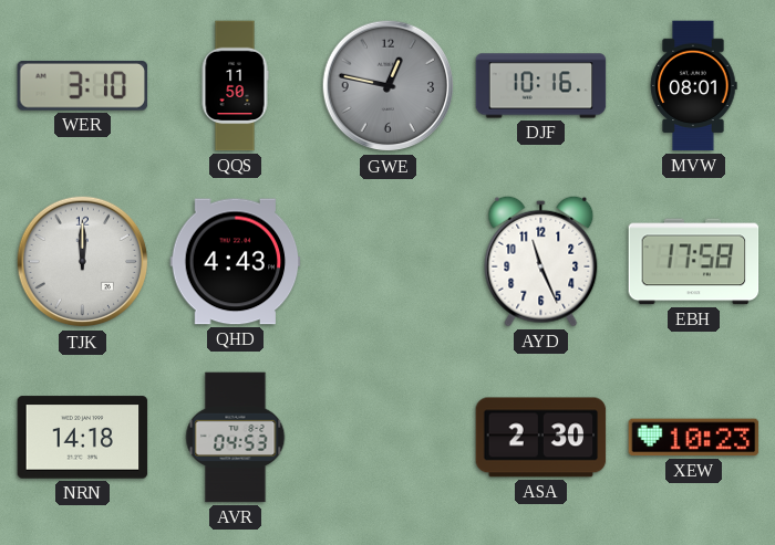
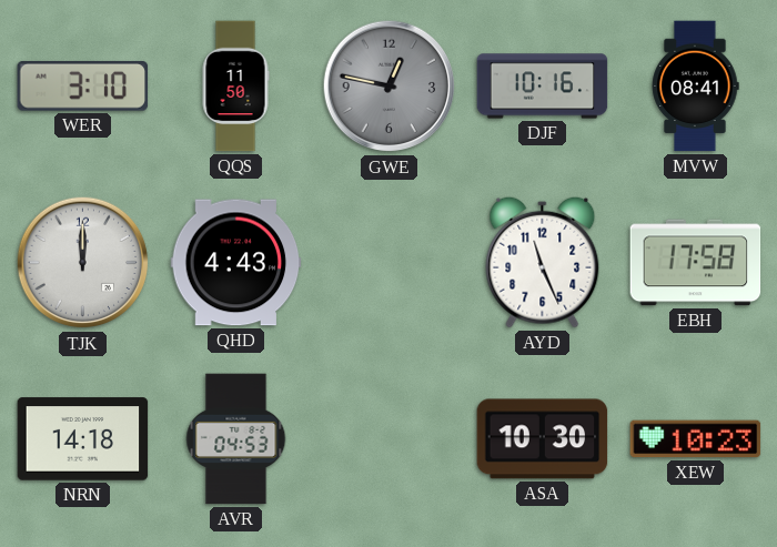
MVW: 08:01 -> 08:41 (695, 87)
ASA: 2:30 -> 10:30 (543, 439)
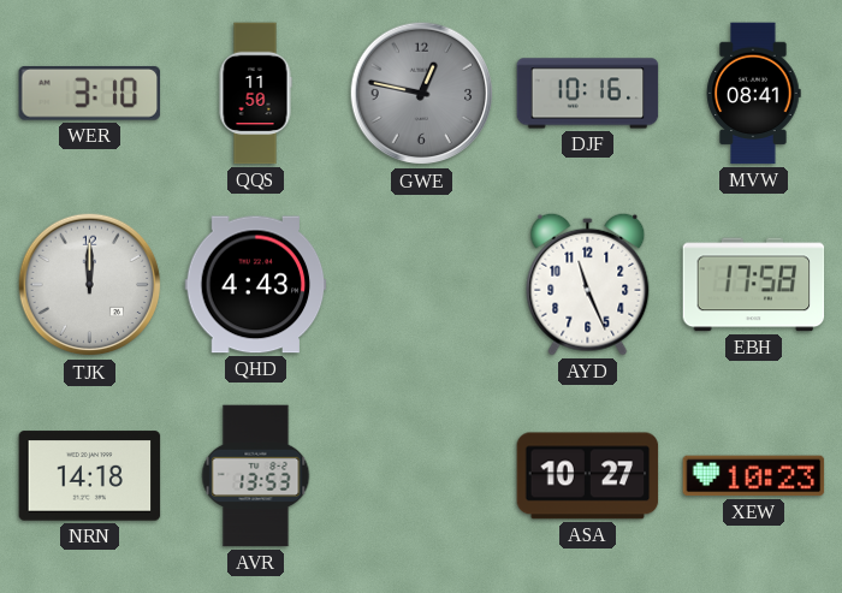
AVR: 04:53 -> 13:53 (256, 476)
ASA: 10:30 -> 10:27 (588, 476)
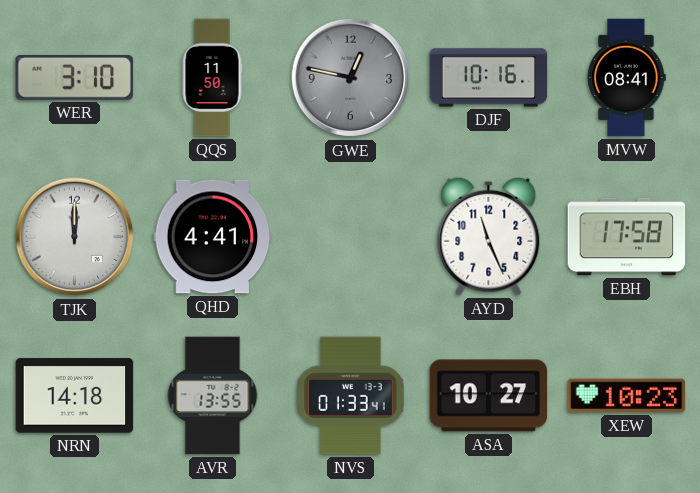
QHD: 4:43 -> 4:41 (213, 237)
AVR: 13:53 -> 13:55 (213, 396)
NVS: none -> 01:33 (351, 396)
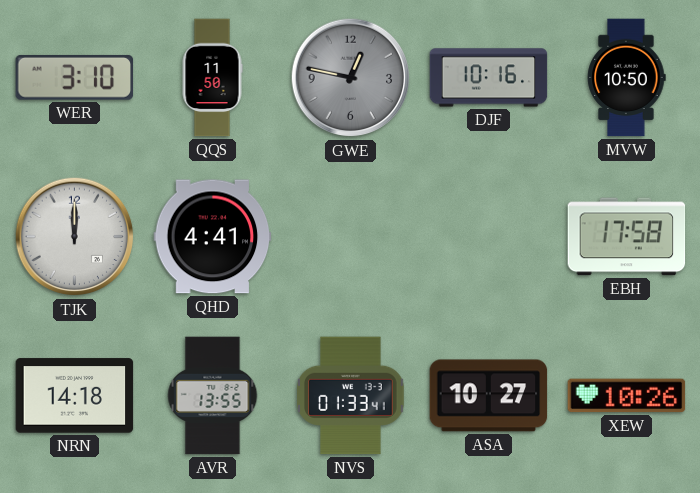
MVW: 08:41 -> 10:50 (626, 78)
AYD: 11:26 -> none (489, 236)
XEW: 10:23 -> 10:26 (627, 396)
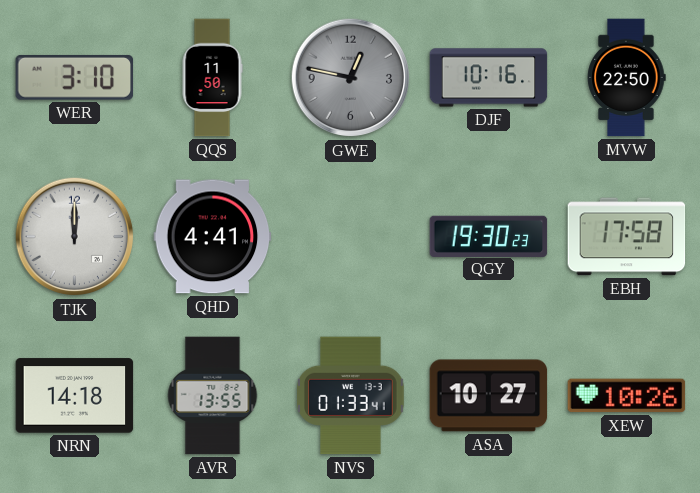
MVW: 10:50 -> 22:50 (626, 78)
QGY: none -> 19:30 (489, 236)
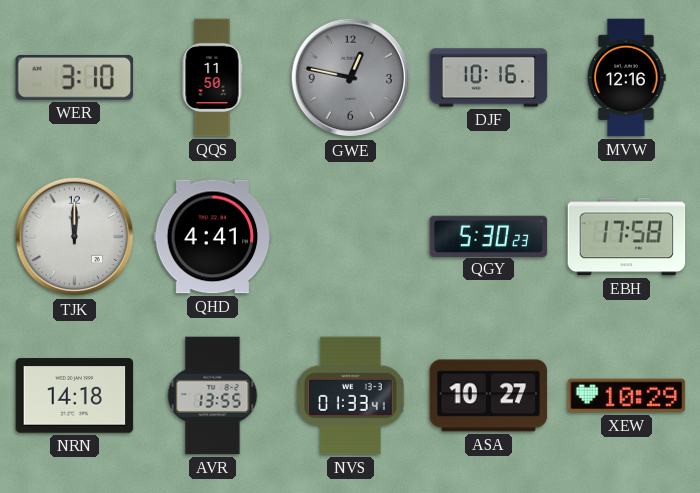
MVW: 22:50 -> 12:16 (626, 78)
QGY: 19:30 -> 5:30 (489, 236)
XEW: 10:26 -> 10:29 (627, 396)
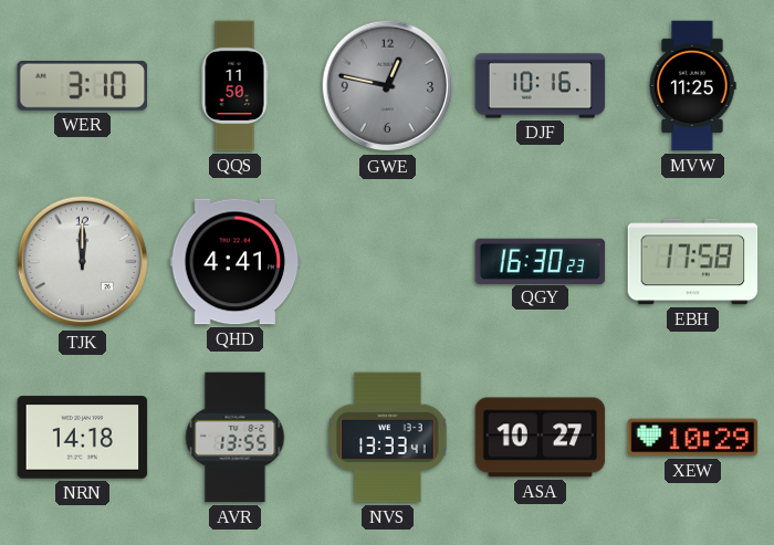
MVW: 12:16 -> 11:25 (692, 86)
QGY: 5:30 -> 16:30 (541, 261)
NVS: 01:33 -> 13:33 (388, 438)
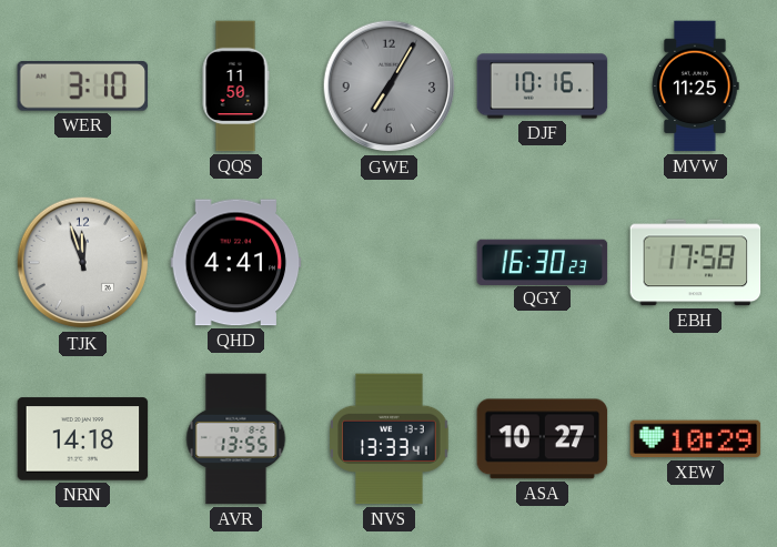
GWE: 12:47 -> 7:05 (390, 87)
TJK: 12:00 -> 11:57 (83, 263)
